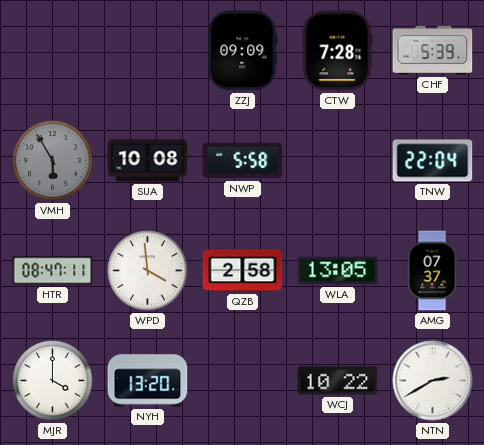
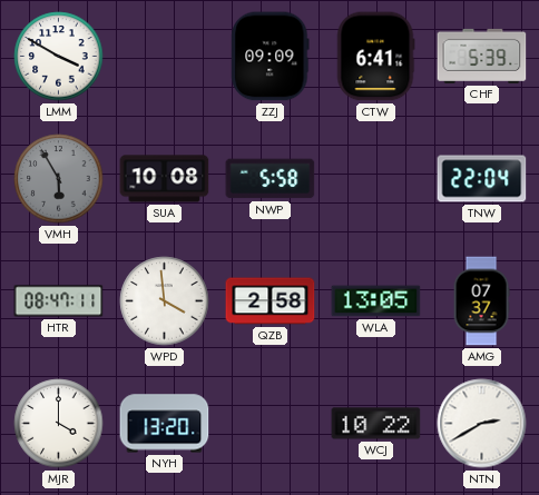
LMM: none -> 3:50 (59, 57)
CTW: 7:28 -> 6:41 (375, 57)
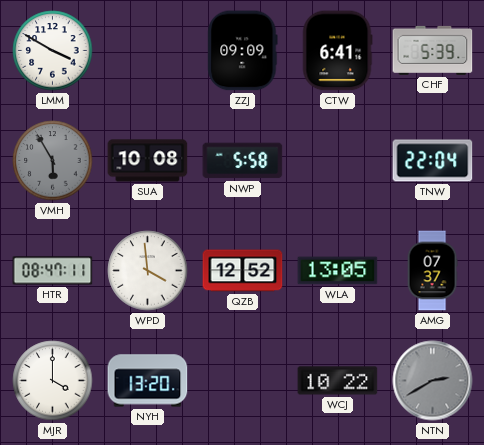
QZB: 2:58 -> 12:52 (243, 271)
NTN dial: white -> grey (433, 381)
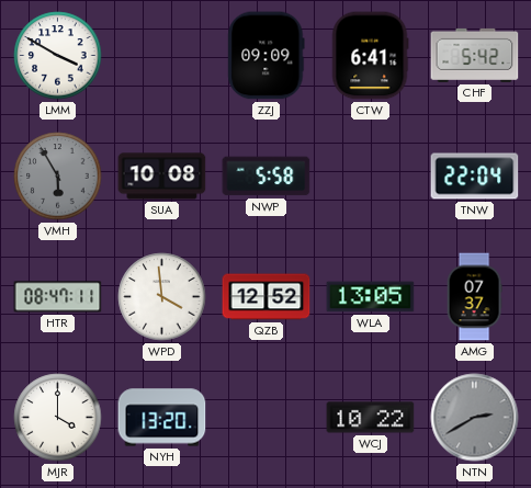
CHF: 5:39 -> 5:42 (475, 55)
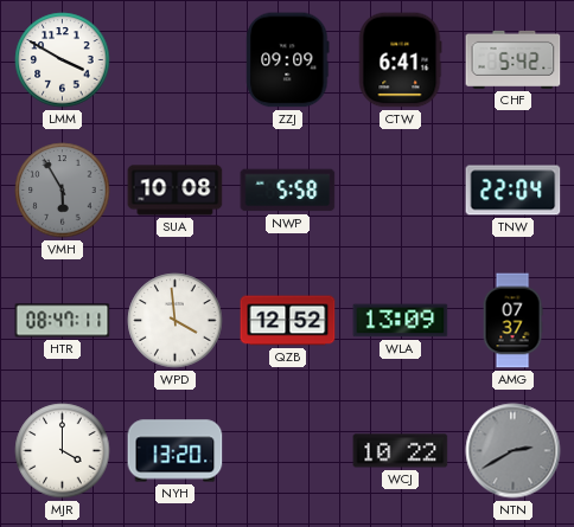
WLA: 13:05 -> 13:09 (401, 321)
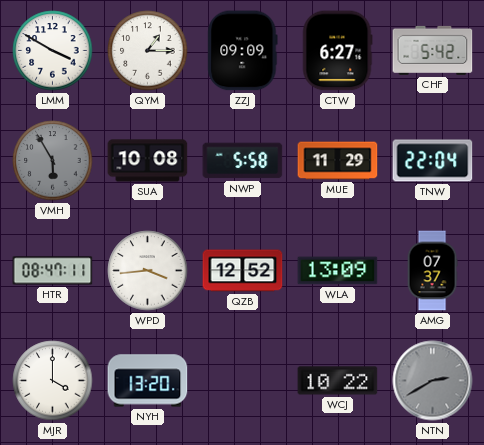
QYM: none -> 1:15 (148, 51)
CTW: 6:41 -> 6:27 (337, 51)
MUE: none -> 11:29 (338, 161)
WPD: 3:59 -> 3:44 (148, 271)
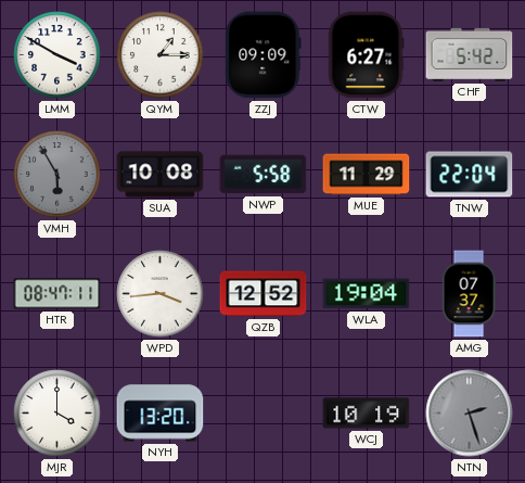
WLA: 13:09 -> 19:04 (367, 294)
WCJ: 10:22 -> 10:19 (367, 414)
NTN: 2:40 -> 2:27 (470, 414)
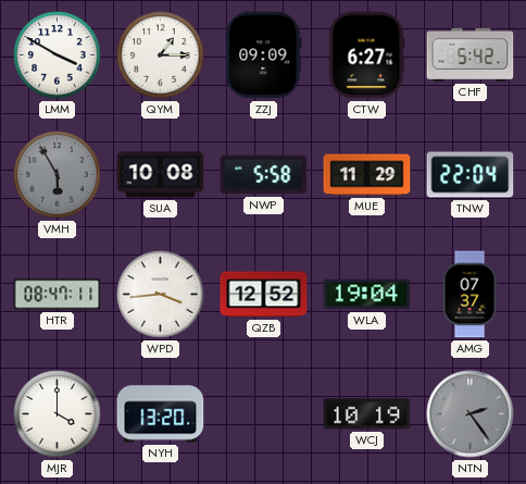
NTN: 2:27 -> 2:24 (471, 414)
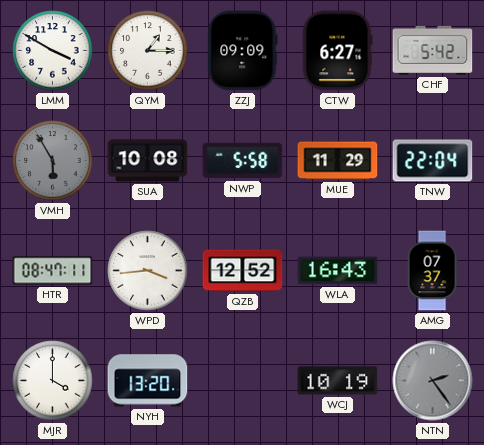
WLA: 19:04 -> 16:43 (338, 271)
